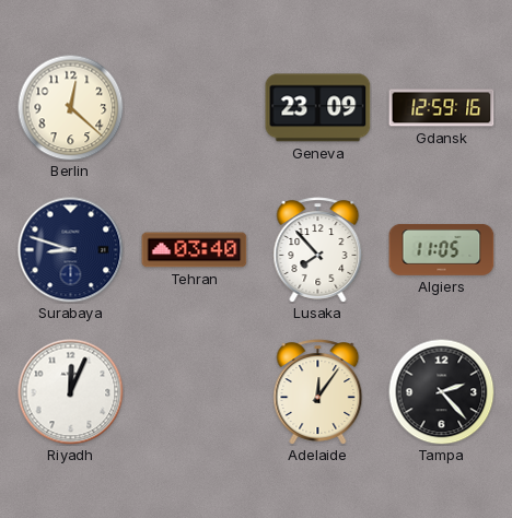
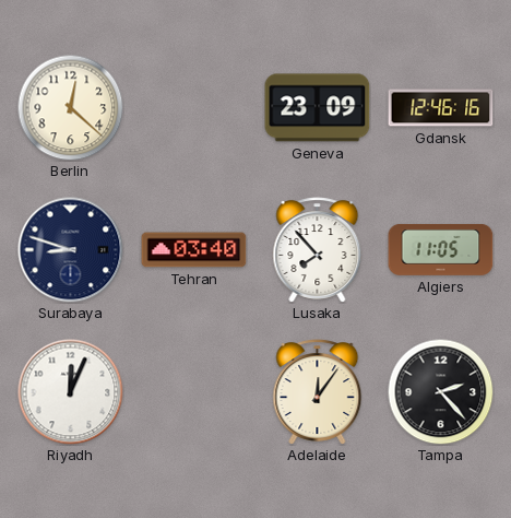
Gdansk: 12:59 -> 12:46 (441, 108)
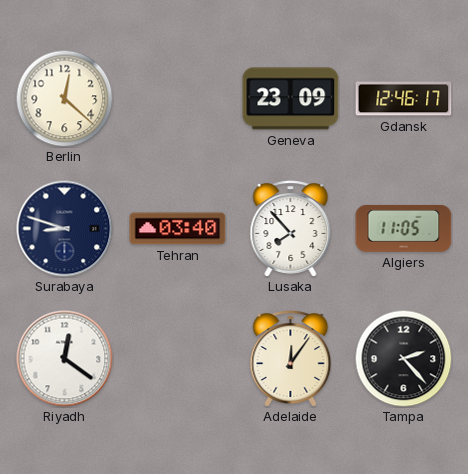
Gdansk: 12:46:16 -> 12:46:17 (404, 99)
Riyadh: 12:04 -> 12:21 (65, 359)
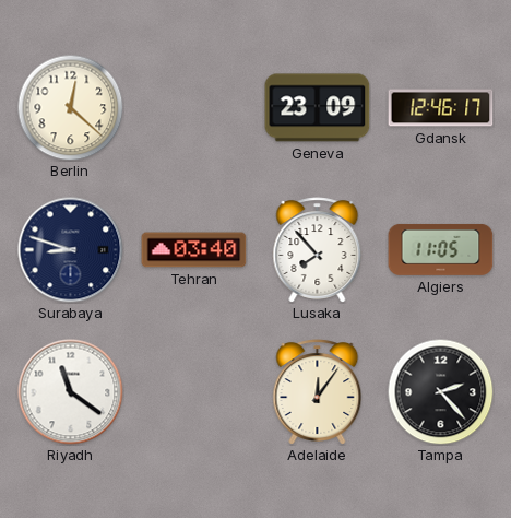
Riyadh: 12:21 -> 11:21 (71, 392)
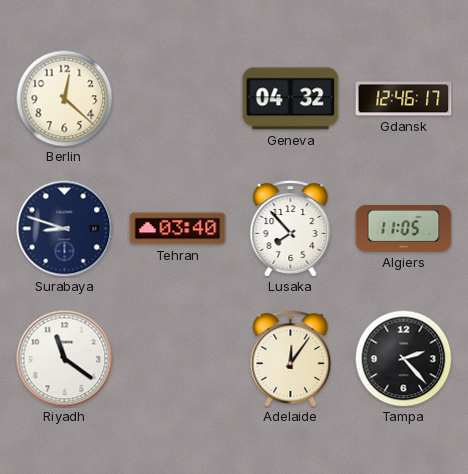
Geneva: 23:09 -> 04:32 (291, 99)
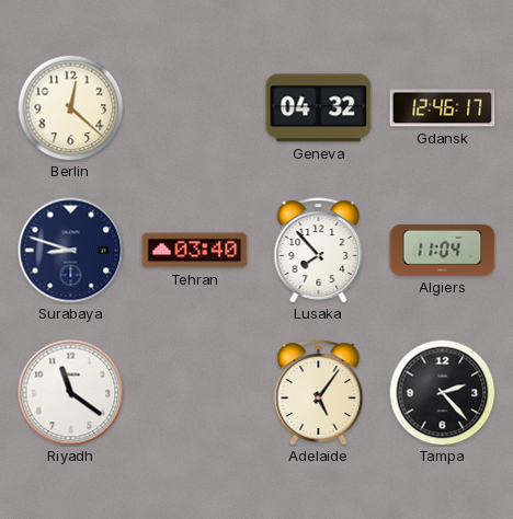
Algiers: 11:05 -> 11:04 (443, 250)
Adelaide: 12:06 -> 5:06 (319, 393)
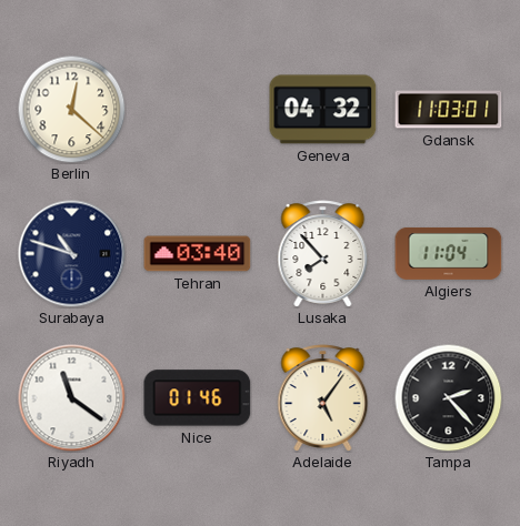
Gdansk: 12:46 -> 11:03 (449, 110)
Surabaya: 8:48 -> 10:48 (72, 254)
Nice: none -> 01:46 (198, 398)
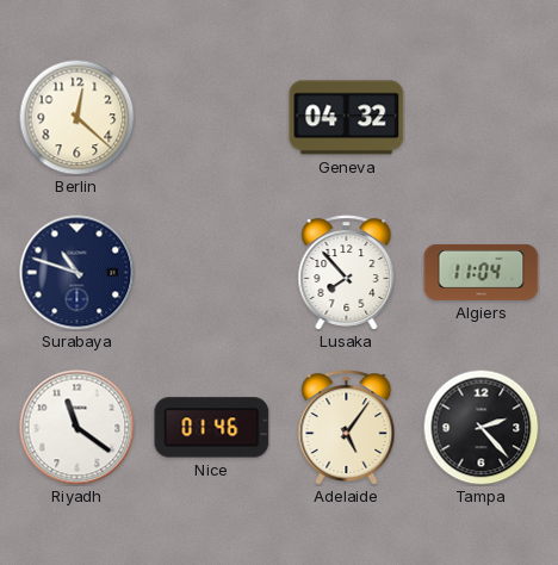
Gdansk: 11:03 -> none (449, 110)
Tehran: 03:40 -> none (198, 254)
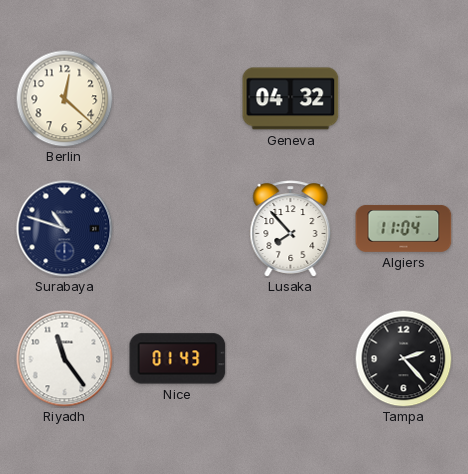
Riyadh: 11:21 -> 11:24 (65, 359)
Nice: 01:46 -> 01:43 (178, 359)
Adelaide: 5:06 -> none (347, 428)
